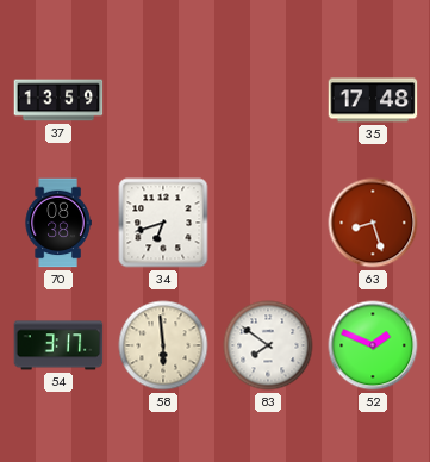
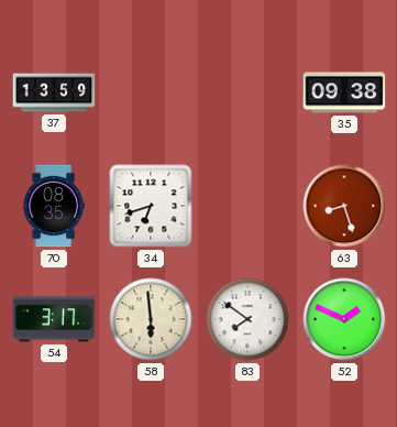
35: 17:48 -> 09:38 (344, 92)
70: 08:38 -> 08:35 (54, 206)
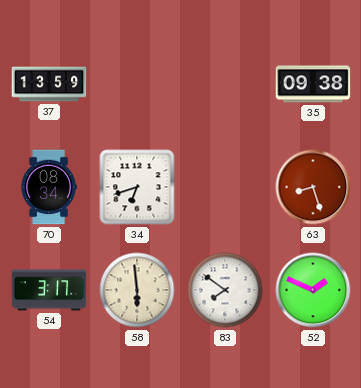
70: 08:35 -> 08:34 (49, 187)
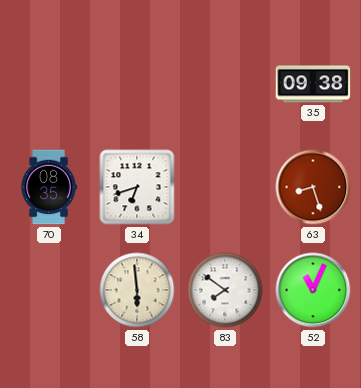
37: 13:59 -> none (49, 84)
70: 08:34 -> 08:35 (49, 187)
54: 3:17 -> none (49, 290)
52: 1:49 -> 11:04 (313, 290)
